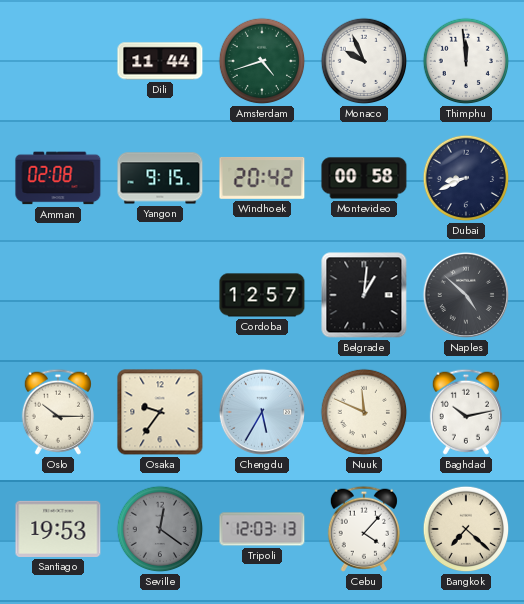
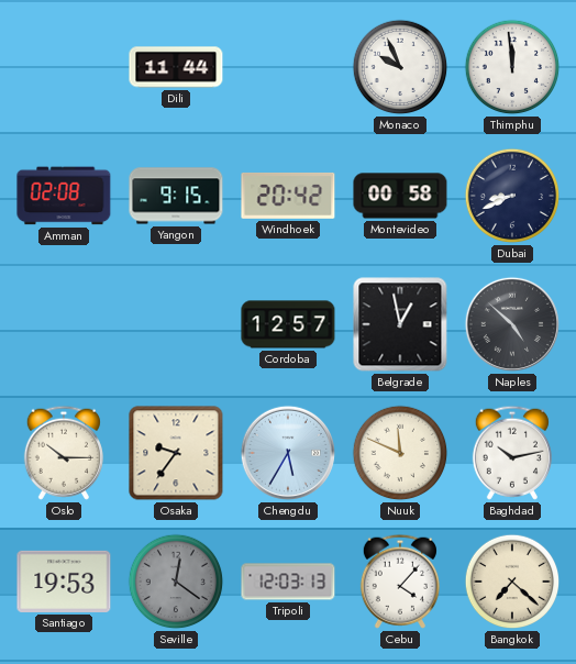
Amsterdam: 4:42 -> none (262, 61)
Belgrade: 1:01 -> 12:58 (400, 324)
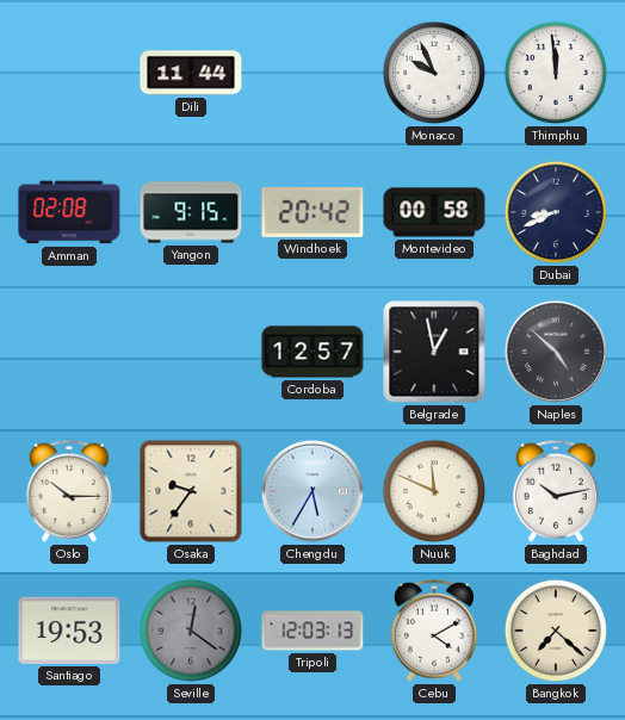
Cebu: 4:07 -> 4:10 (434, 631)
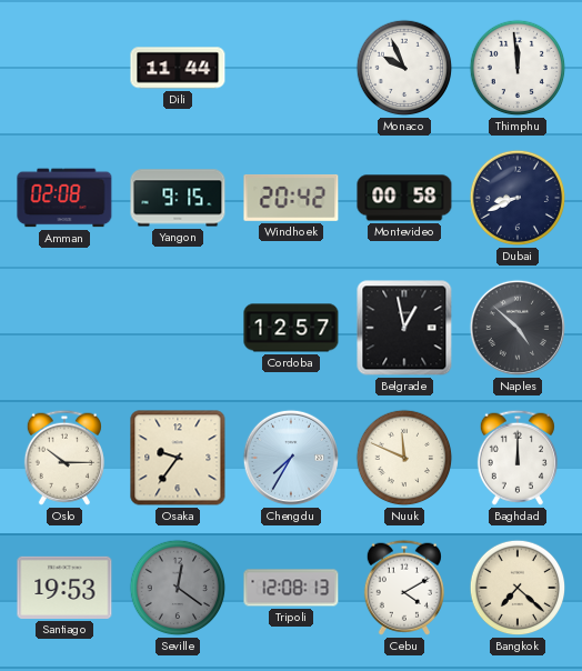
Chengdu: 5:35 -> 7:35 (291, 458)
Baghdad: 10:13 -> 12:00 (518, 458)
Tripoli: 12:03 -> 12:08 (291, 588)
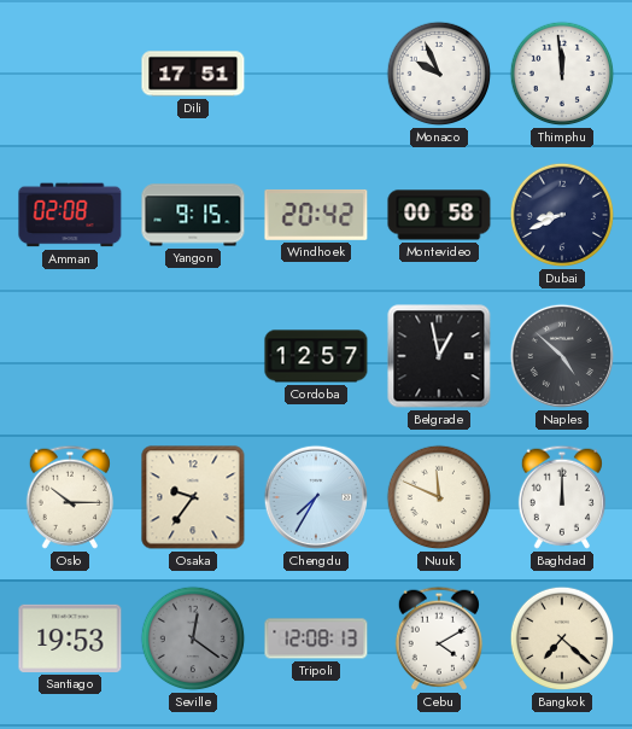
Dili: 11:44 -> 17:51 (193, 74)
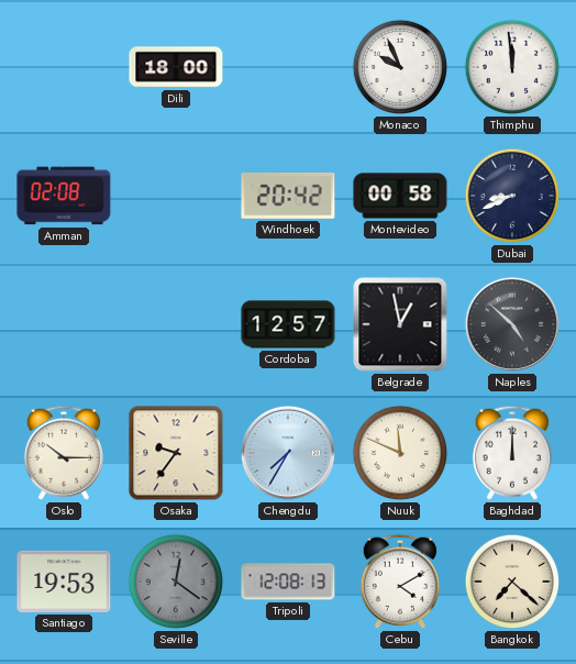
Dili: 17:51 -> 18:00 (176, 67)
Yangon: 9:15 -> none (193, 215)
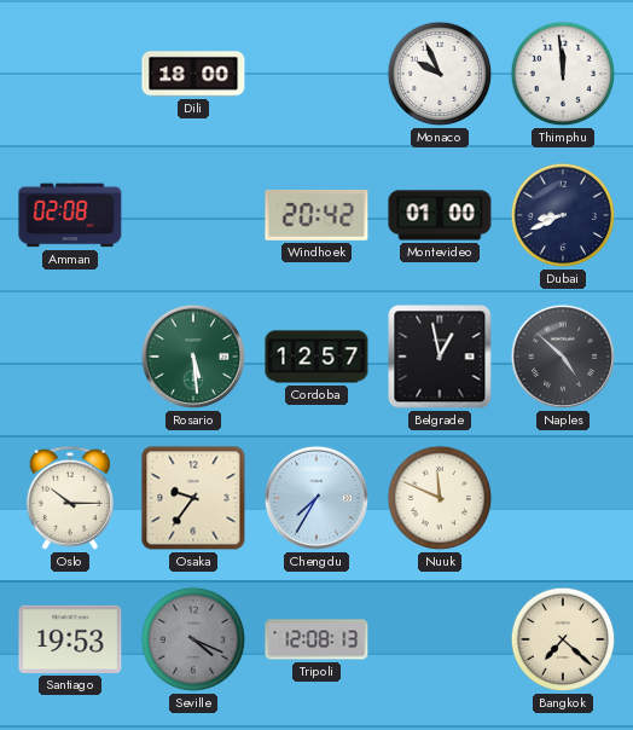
Montevideo: 00:58 -> 01:00 (440, 215)
Rosario: none -> 5:29 (193, 357)
Baghdad: 12:00 -> none (512, 453)
Seville: 12:21 -> 4:19 (193, 639)
Cebu: 4:10 -> none (400, 582)
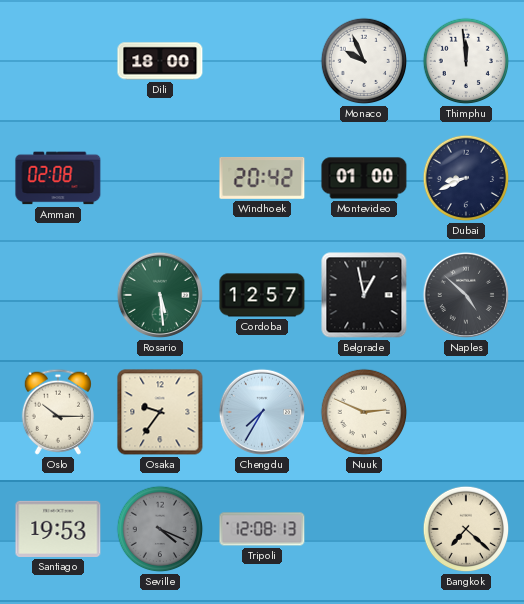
Nuuk: 11:49 -> 2:49 (364, 412)
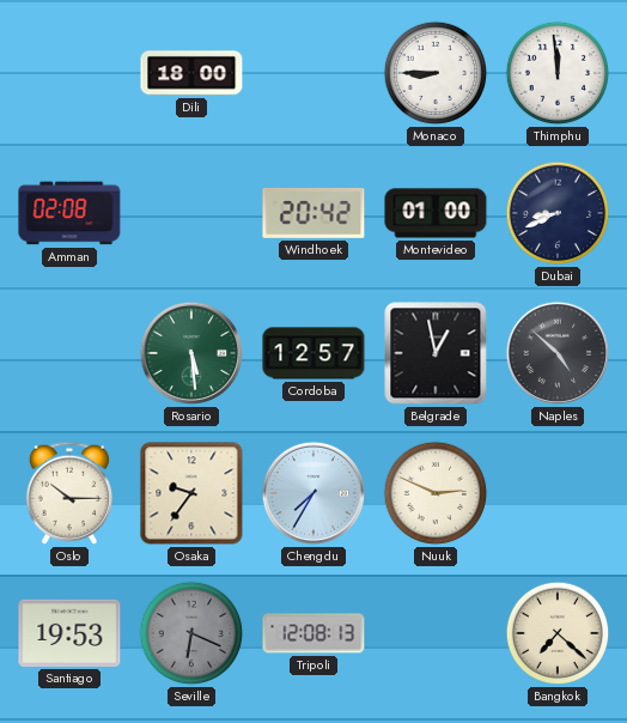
Monaco: 9:56 -> 8:45 (436, 73)
Seville: 4:19 -> 6:19 (191, 633)
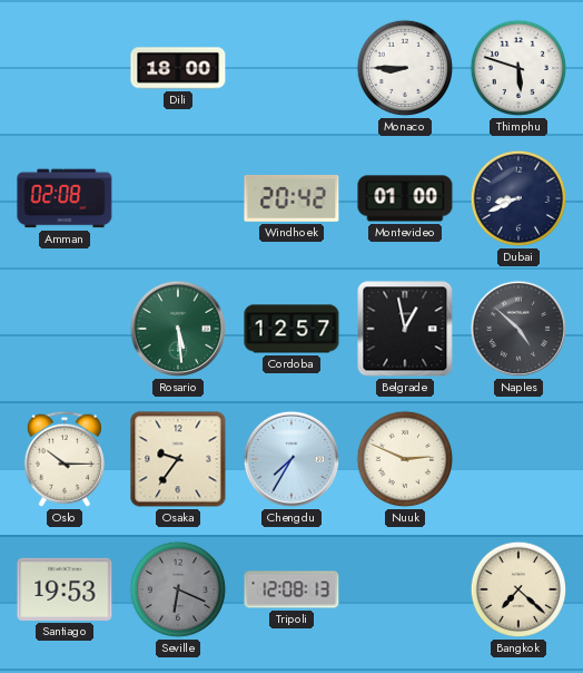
Thimphu: 11:59 -> 5:48 (518, 68)
